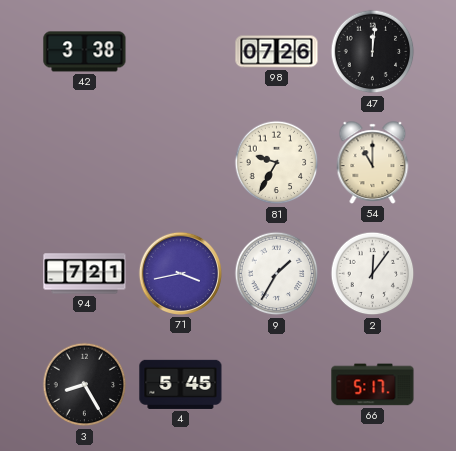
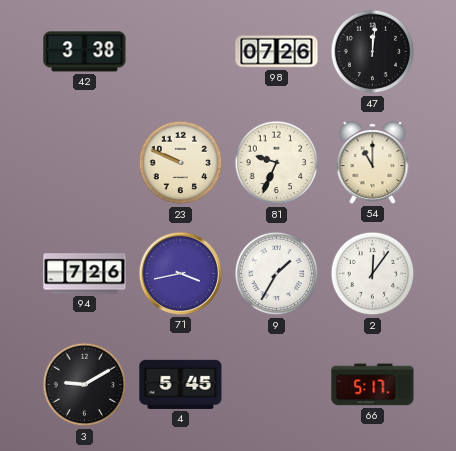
23: none -> 9:49 (181, 163)
81: 9:35 -> 9:34 (277, 163)
94: 7:21 -> 7:26 (85, 274)
3: 8:25 -> 9:10 (85, 385)
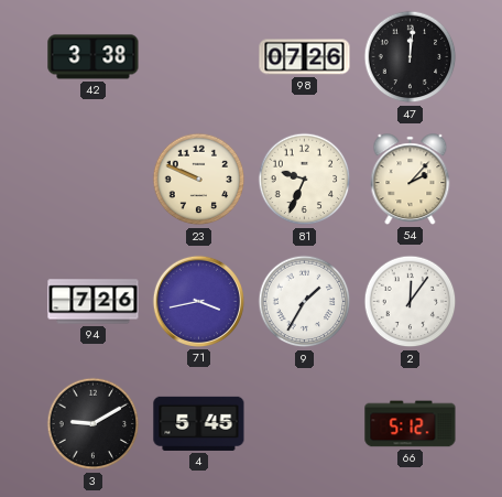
54: 11:00 -> 2:07 (411, 180)
66: 5:17 -> 5:12 (411, 424)
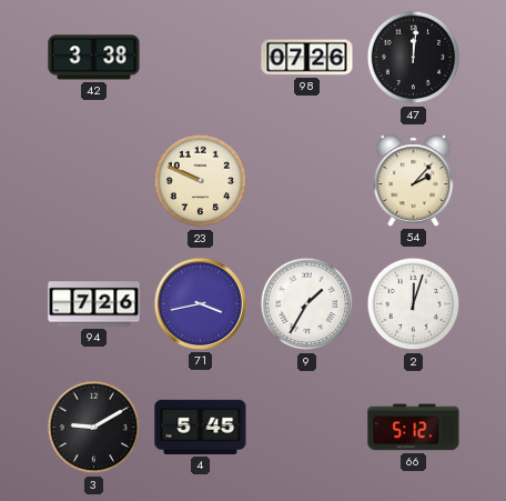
81: 9:34 -> none (305, 180)
2: 12:06 -> 12:03 (414, 304)
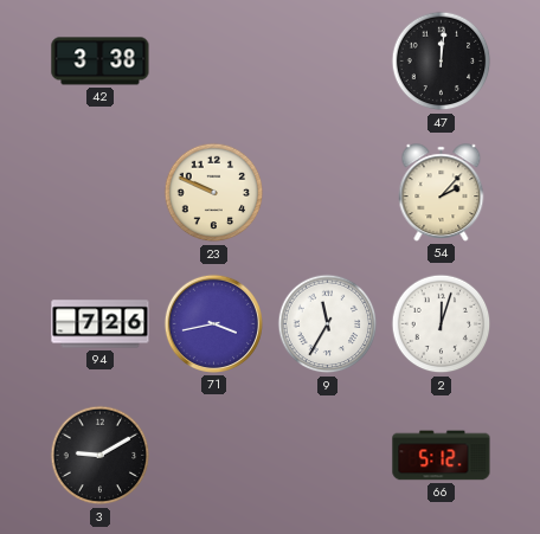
98: 07:26 -> none (307, 58)
9: 1:35 -> 11:35 (328, 324)
4: 5:45 -> none (201, 427)
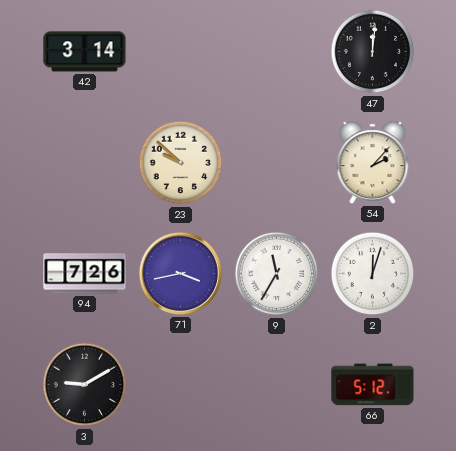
42: 3:38 -> 3:14 (85, 52)
23: 9:49 -> 9:52 (181, 163)
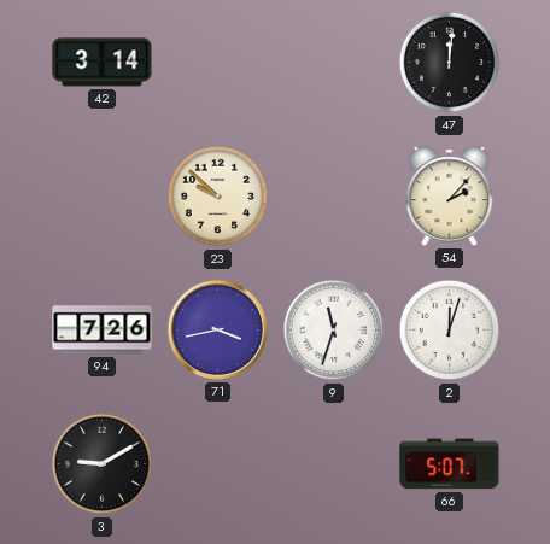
9: 11:35 -> 11:33 (334, 331)
66: 5:12 -> 5:07 (450, 464)
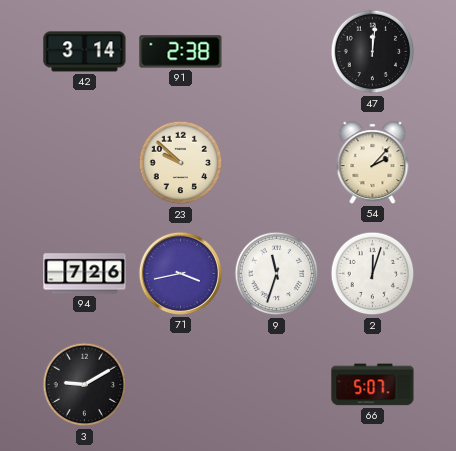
91: none -> 2:38 (181, 52)
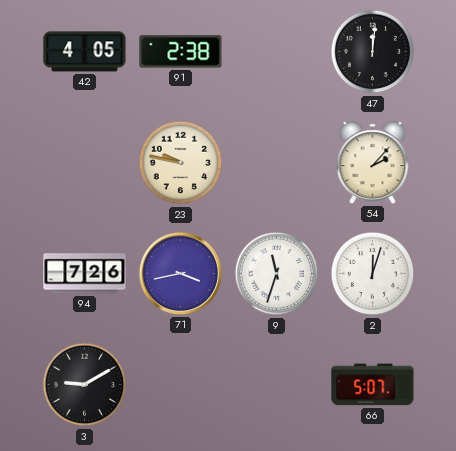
42: 3:14 -> 4:05 (85, 52)
23: 9:52 -> 9:47 (181, 163)
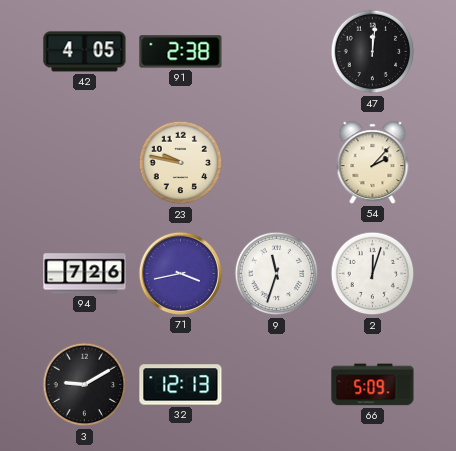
32: none -> 12:13 (181, 385)
66: 5:07 -> 5:09 (373, 385)
